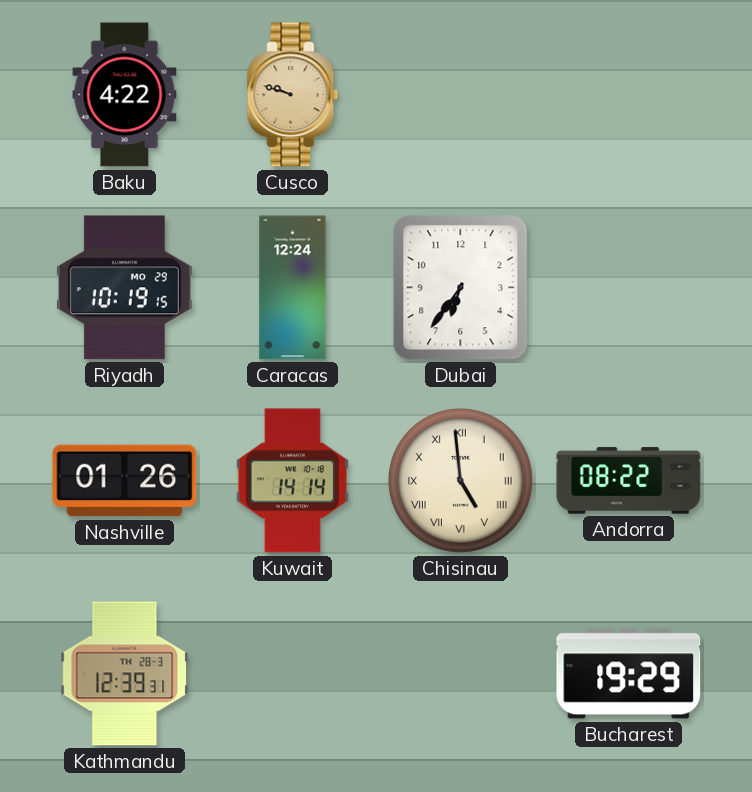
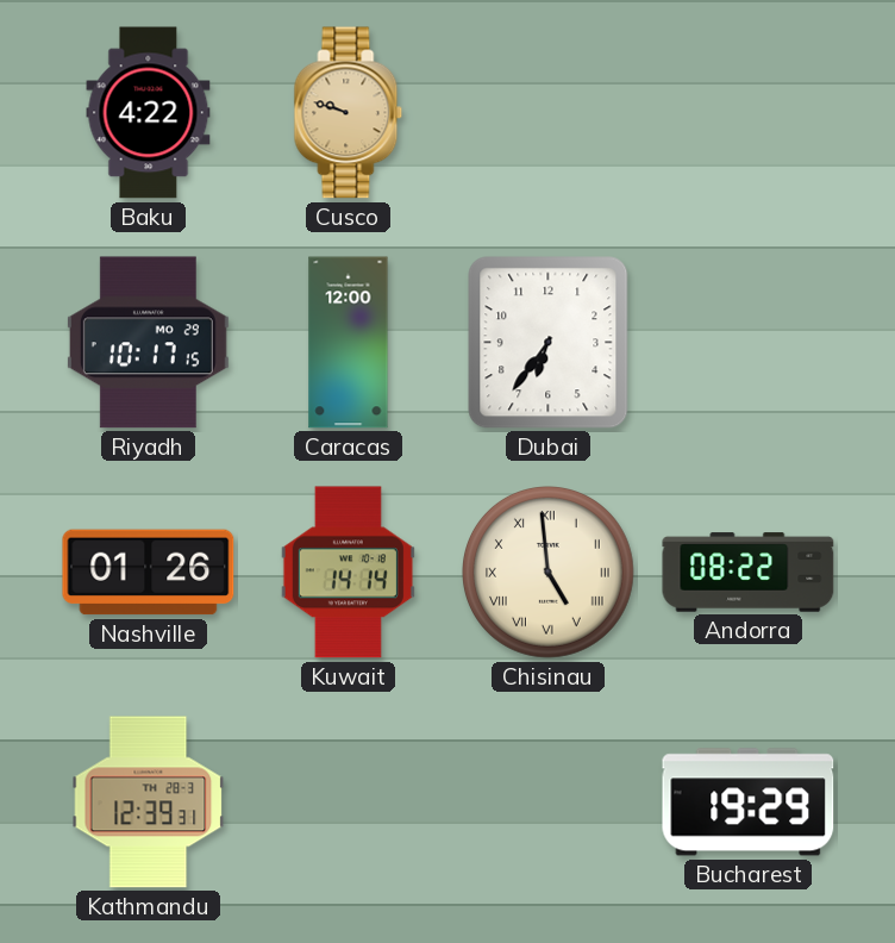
Riyadh: 10:19 -> 10:17 (148, 343)
Caracas: 12:24 -> 12:00 (349, 343)
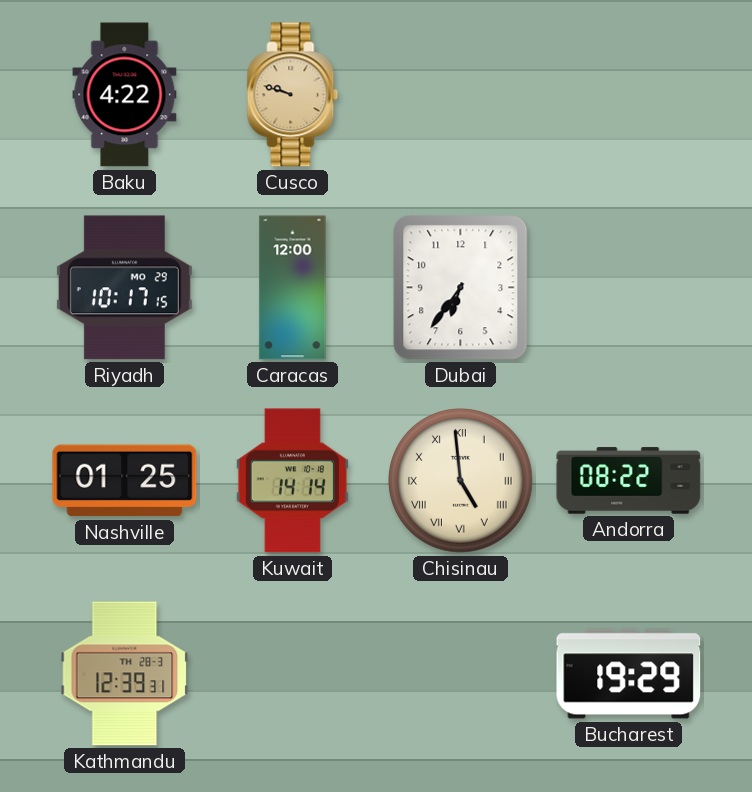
Nashville: 01:26 -> 01:25 (125, 481)
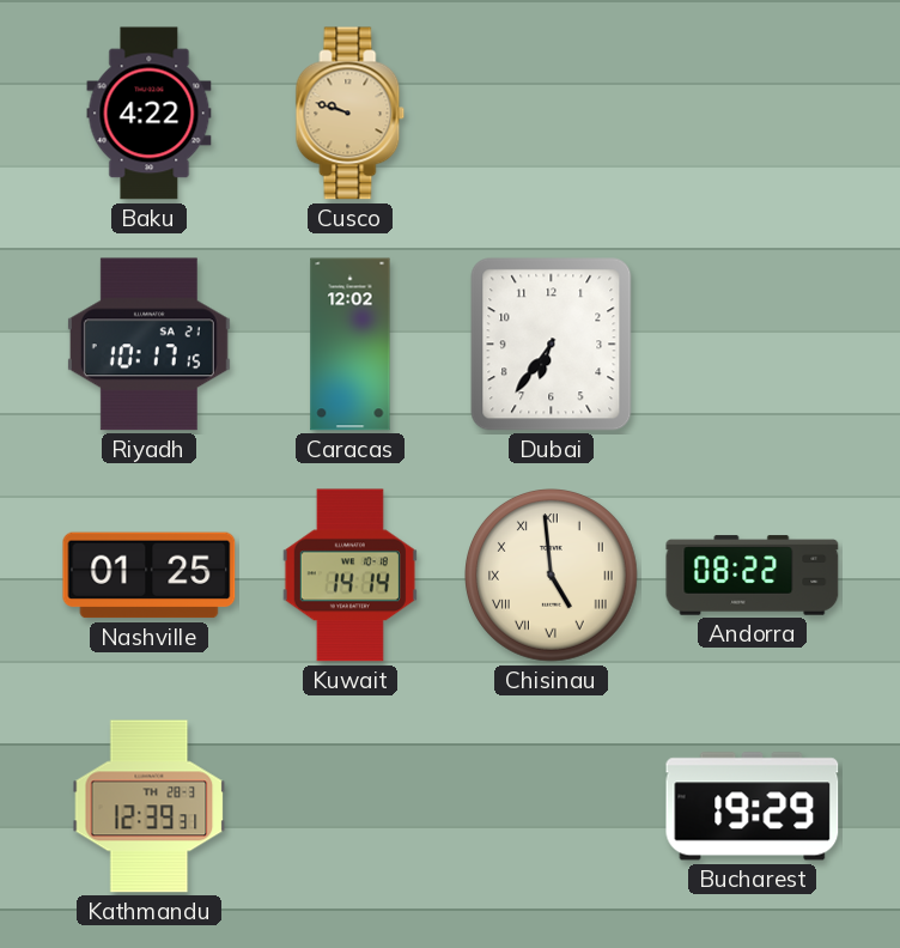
Riyadh date: MO 29 -> SA 21 (148, 345)
Caracas: 12:00 -> 12:02 (351, 345)
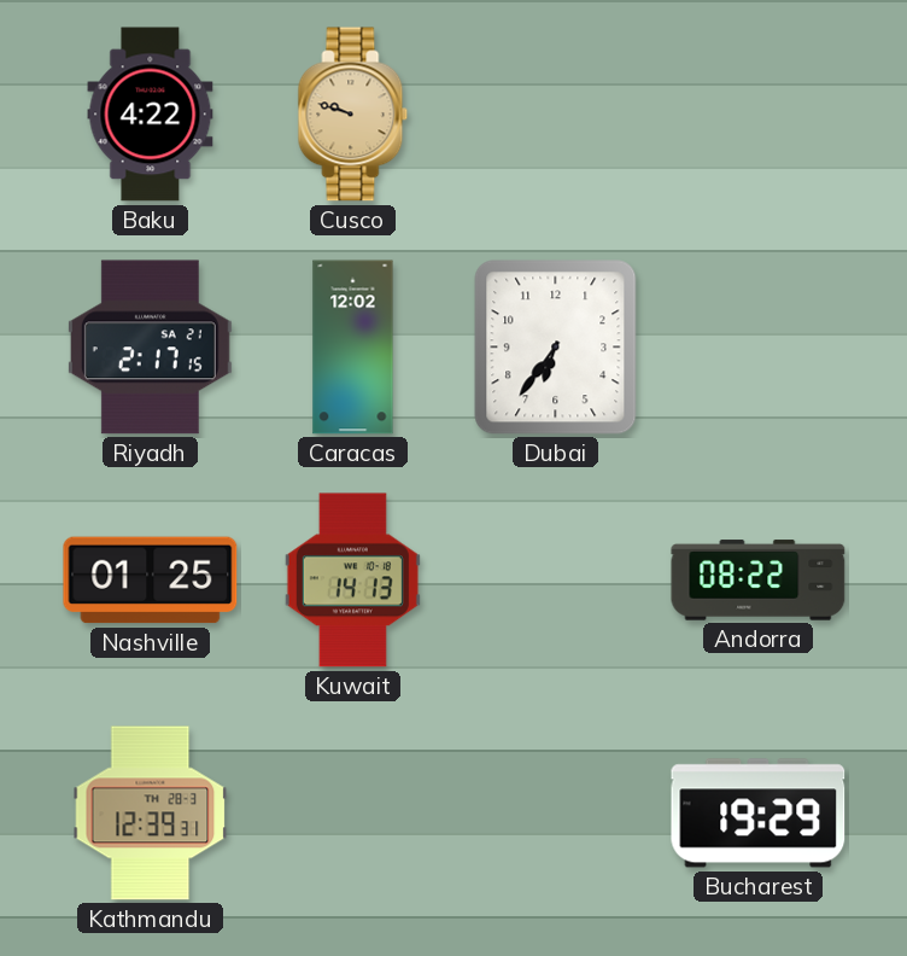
Riyadh: 10:17 -> 2:17 (150, 348)
Kuwait: 14:14 -> 14:13 (352, 581)
Chisinau: 4:59 -> none (552, 576)
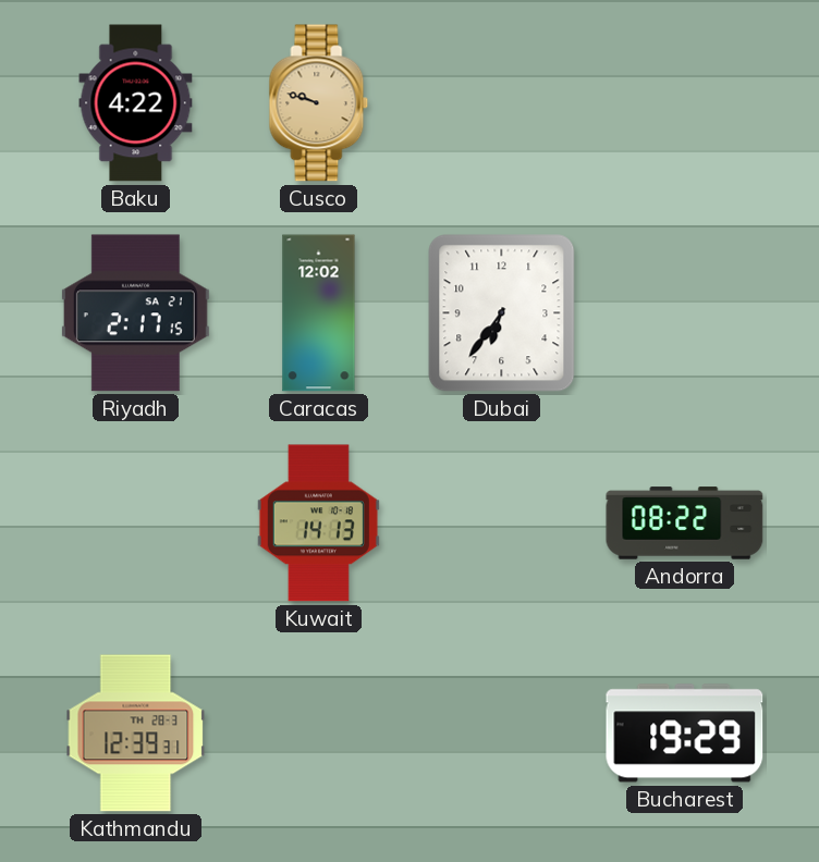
Nashville: 01:25 -> none (151, 581)
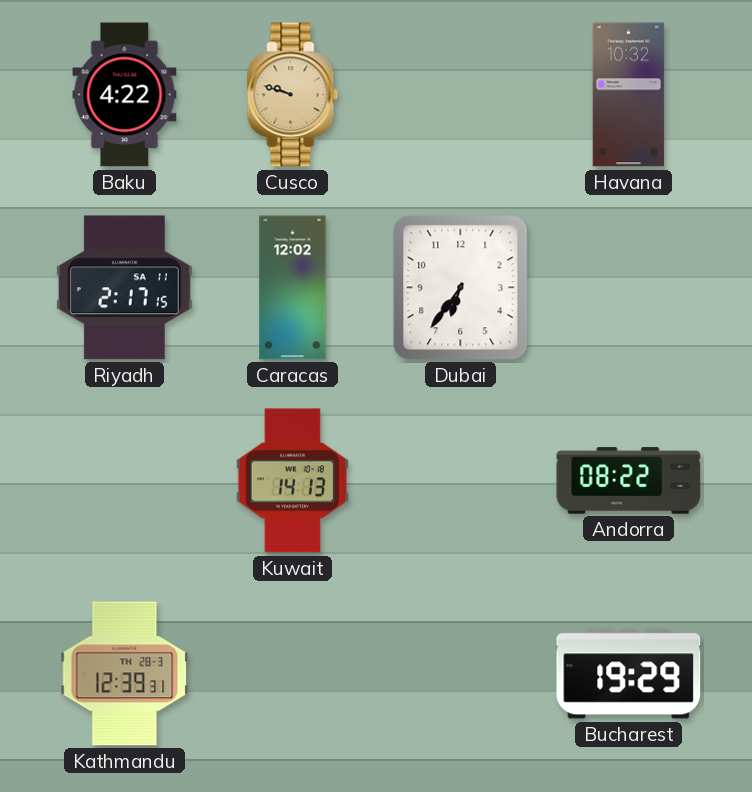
Havana: none -> 10:32 (629, 95)
Riyadh date: SA 21 -> SA 11 (124, 288)
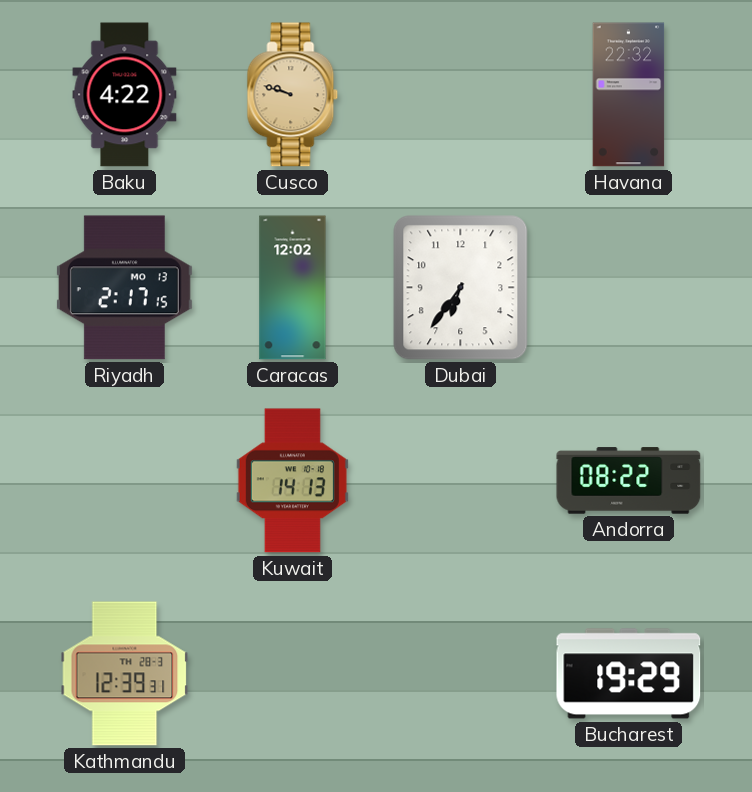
Havana: 10:32 -> 22:32 (629, 95)
Riyadh date: SA 11 -> MO 13 (124, 288)
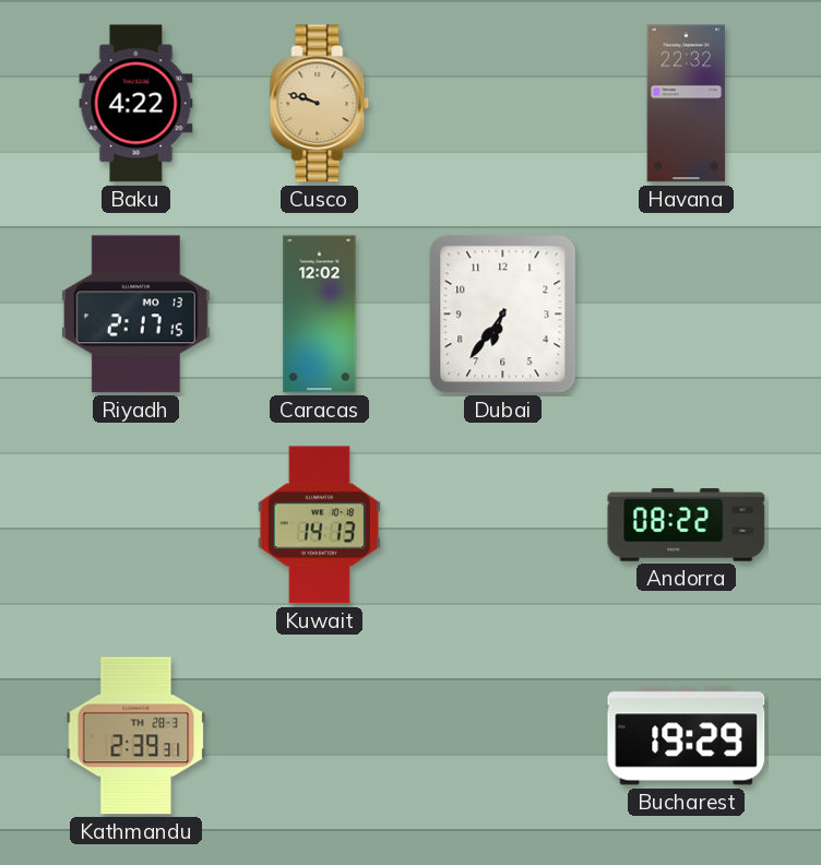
Kathmandu: 12:39 -> 2:39 (136, 736)
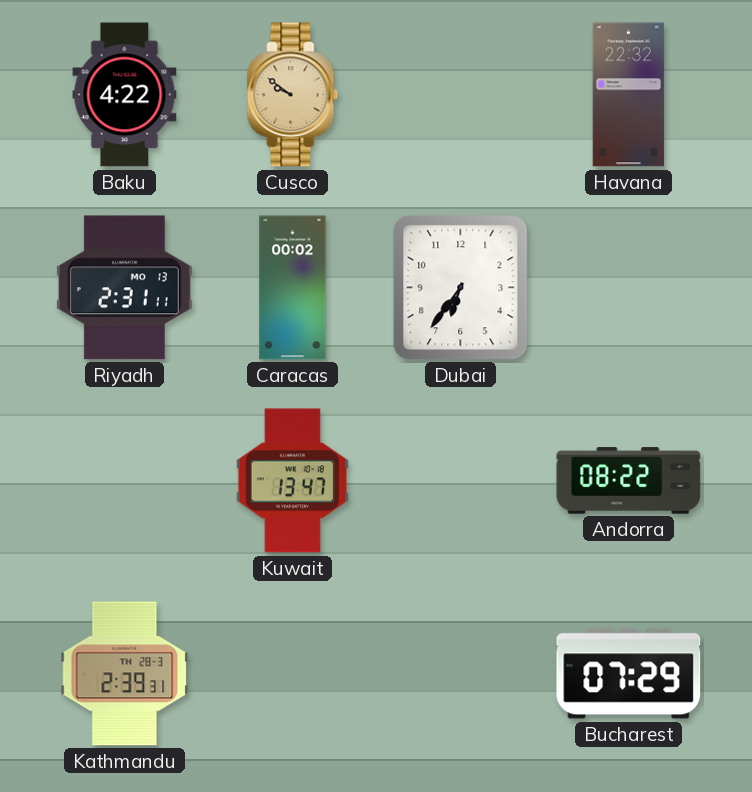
Cusco: 9:48 -> 9:51 (293, 95)
Riyadh: 2:17 -> 2:31 (124, 288)
Caracas: 12:02 -> 00:02 (293, 288)
Kuwait: 14:13 -> 13:47 (292, 481)
Bucharest: 19:29 -> 07:29 (629, 674)
